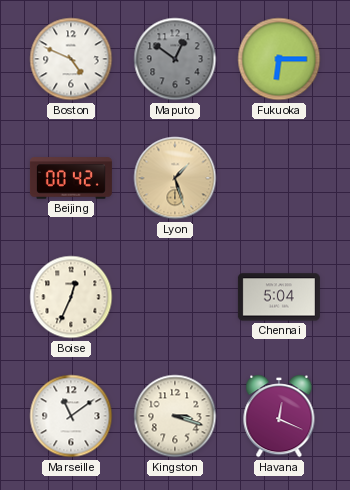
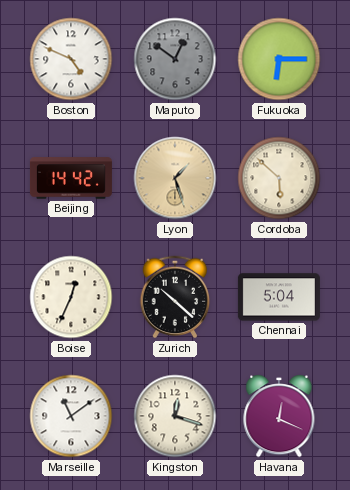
Beijing: 00:42 -> 14:42 (71, 178)
Cordoba: none -> 5:52 (279, 178)
Zurich: none -> 10:22 (175, 297)
Kingston: 3:18 -> 12:18 (175, 416)
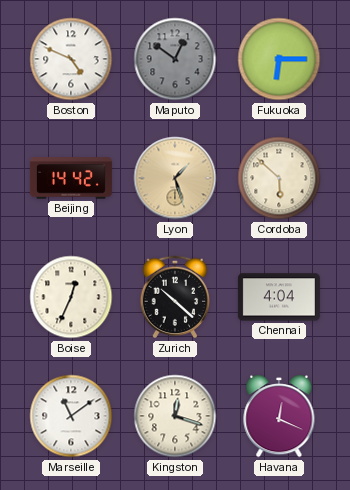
Chennai: 5:04 -> 4:04 (279, 297)
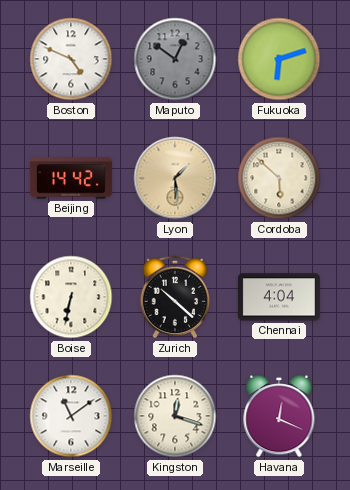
Fukuoka: 6:15 -> 6:12 (279, 59)
Lyon: 1:27 -> 1:29 (175, 178)
Boise: 12:34 -> 6:32 (71, 297)
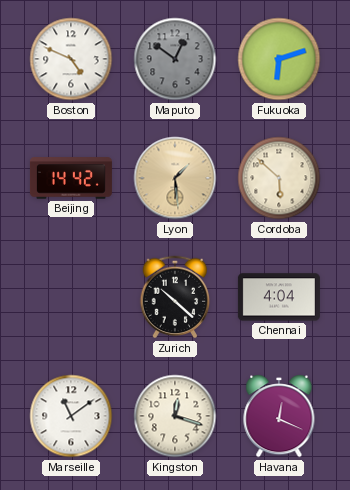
Boise: 6:32 -> none (71, 297)
